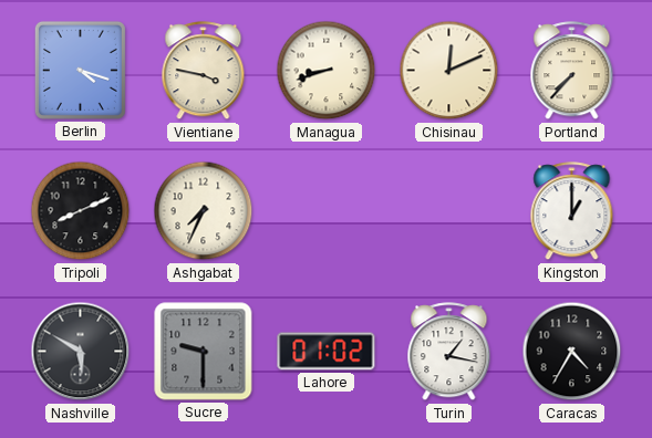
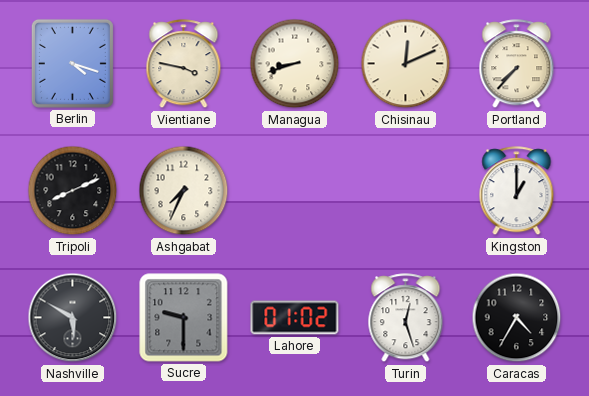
Turin: 1:17 -> 12:27 (406, 318)
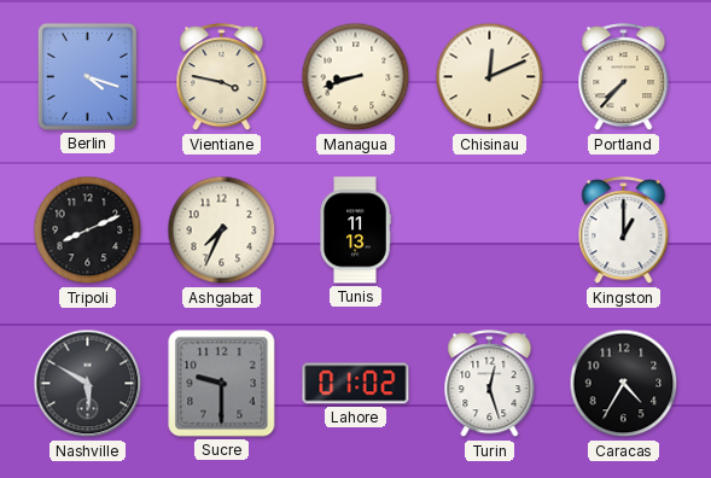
Tunis: none -> 11:13 (355, 231)
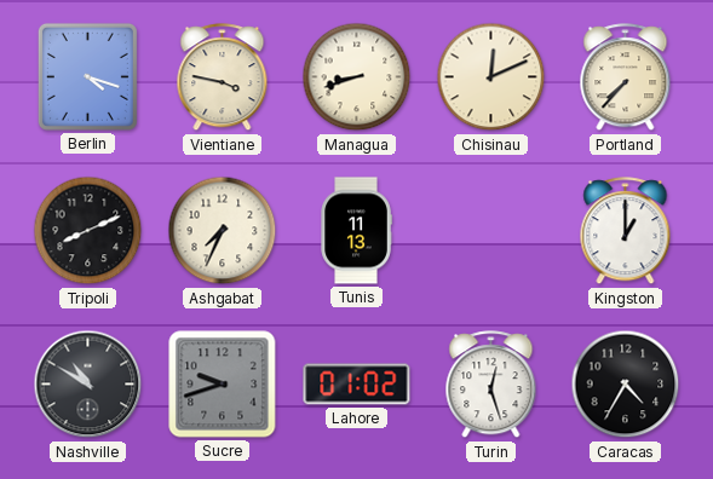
Nashville: 5:50 -> 10:50 (88, 385)
Sucre: 9:30 -> 9:42 (223, 385)
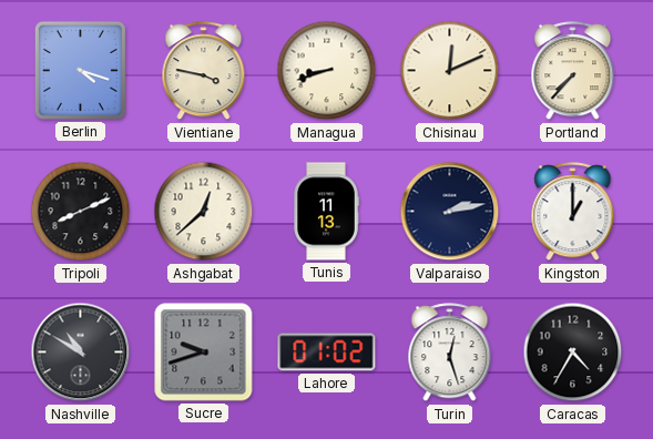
Ashgabat: 7:34 -> 12:38 (204, 212)
Valparaiso: none -> 2:13 (450, 212)
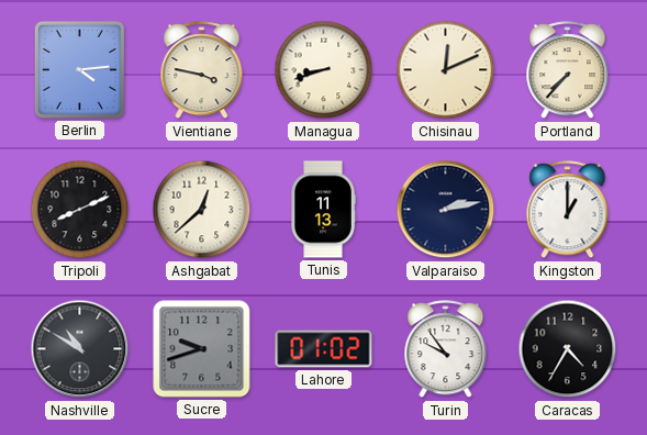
Berlin: 4:18 -> 4:14 (79, 69)
Turin: 12:27 -> 9:54 (446, 349)
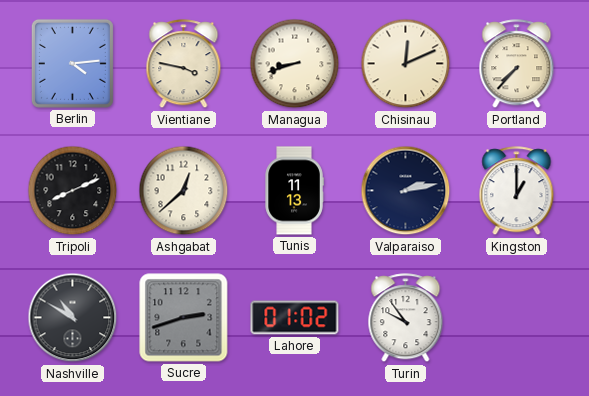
Sucre: 9:42 -> 2:42 (184, 318)
Caracas: 4:35 -> none (568, 349)
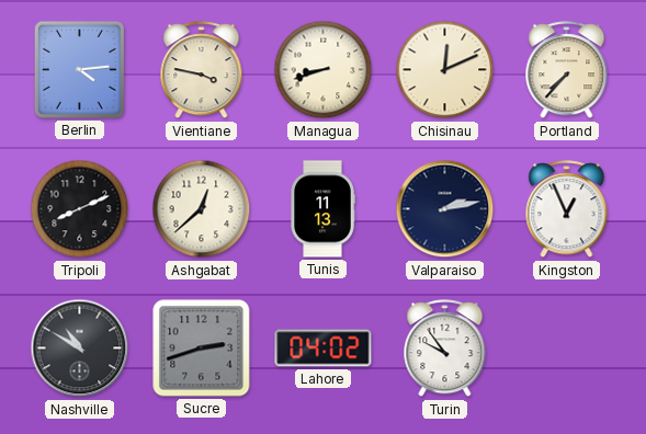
Kingston: 1:00 -> 12:56 (567, 209)
Lahore: 01:02 -> 04:02 (324, 349)
